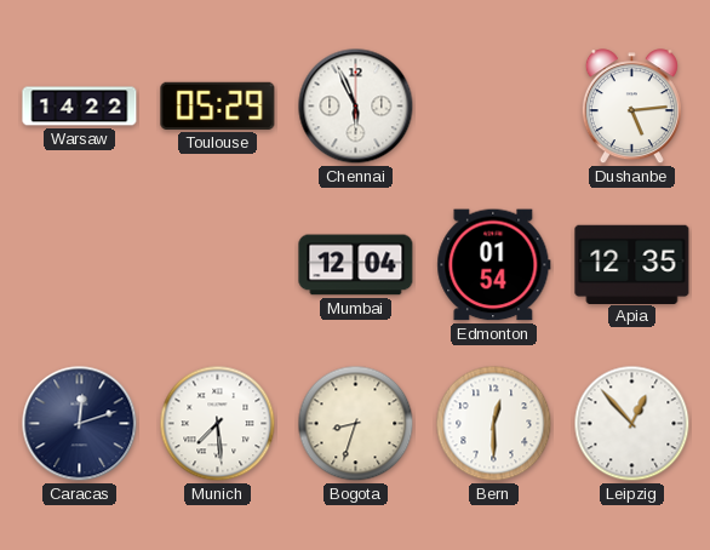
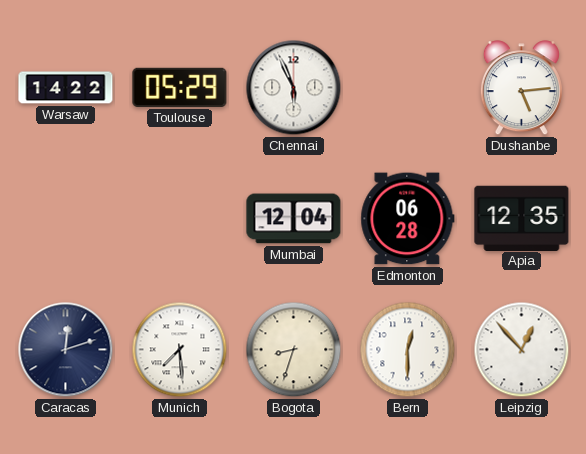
Edmonton: 01:54 -> 06:28 (408, 219)
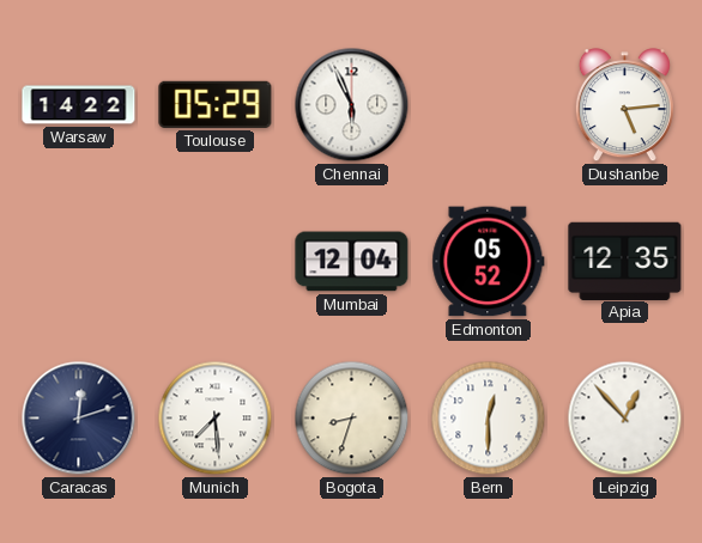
Edmonton: 06:28 -> 05:52 (489, 262)
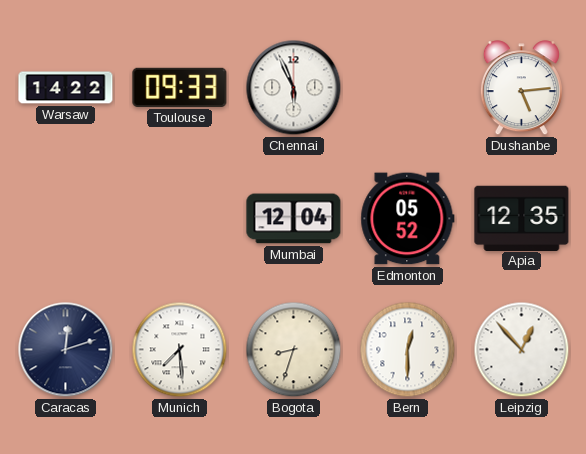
Toulouse: 05:29 -> 09:33 (180, 87)
